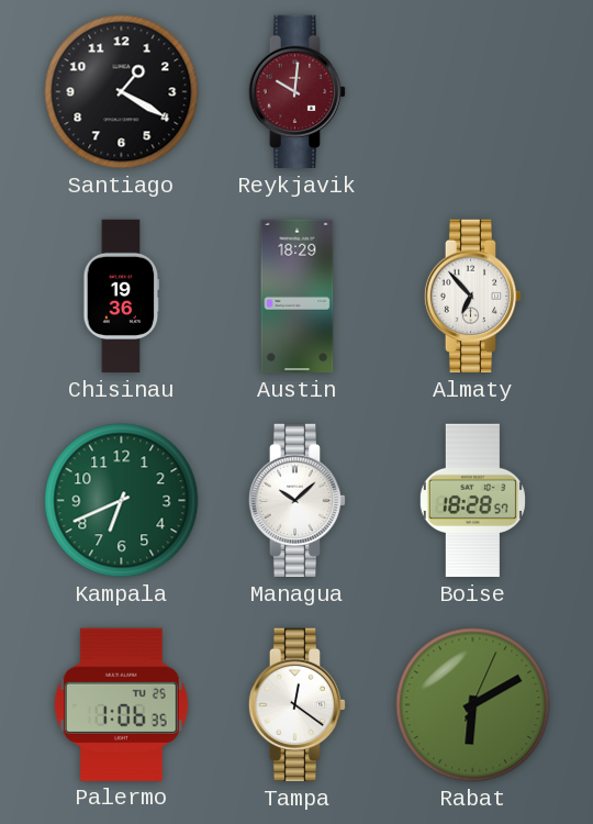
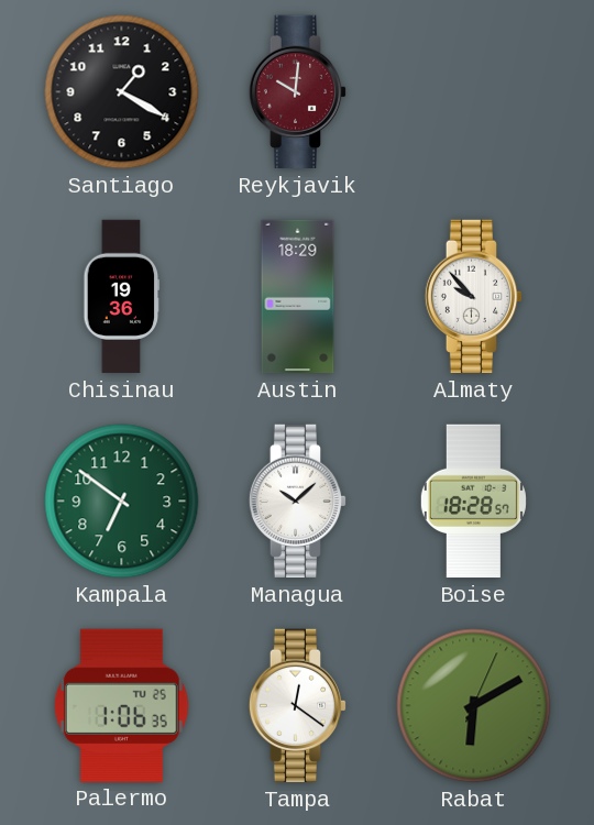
Almaty: 6:53 -> 9:53 (474, 297)
Kampala: 6:41 -> 6:51 (122, 502)
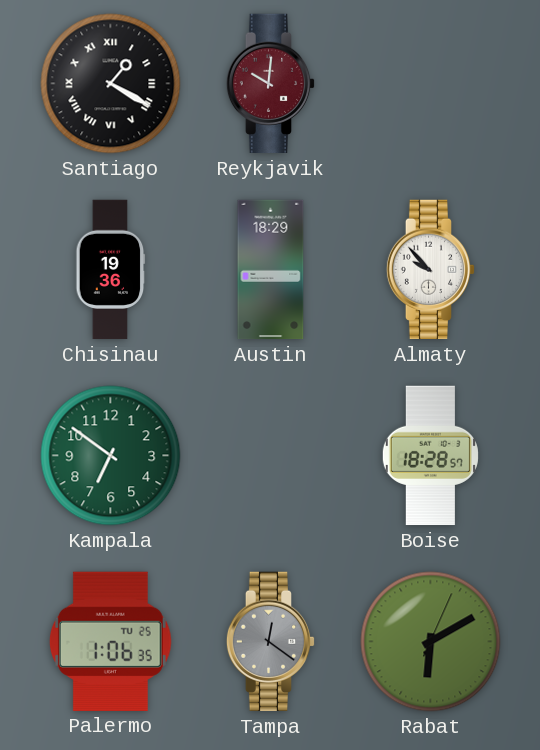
Santiago numerals: Arabic -> Roman (111, 84)
Managua: 10:08 -> none (298, 502)
Tampa dial: white -> grey (271, 642)
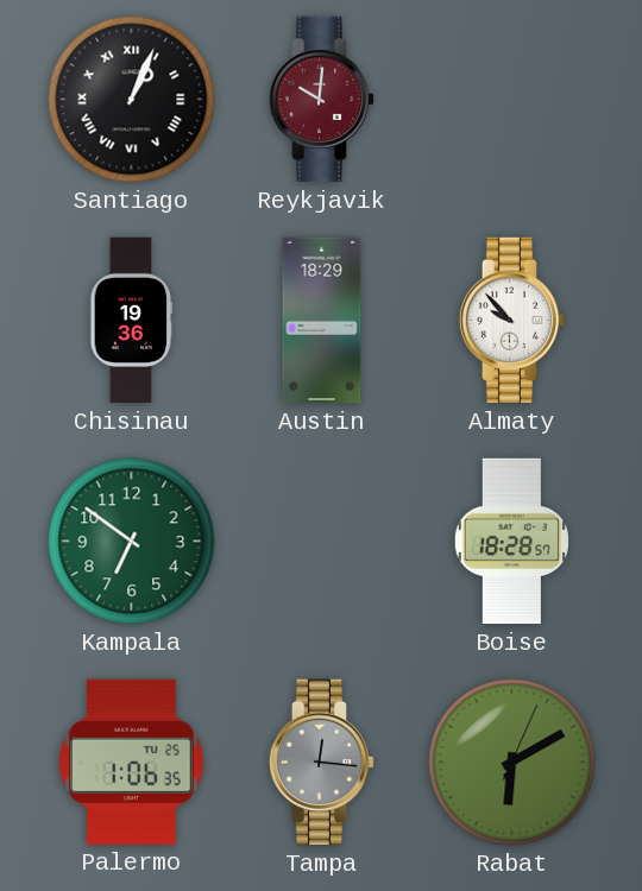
Santiago: 1:20 -> 1:04 (132, 100)
Tampa: 12:21 -> 12:16 (322, 763)
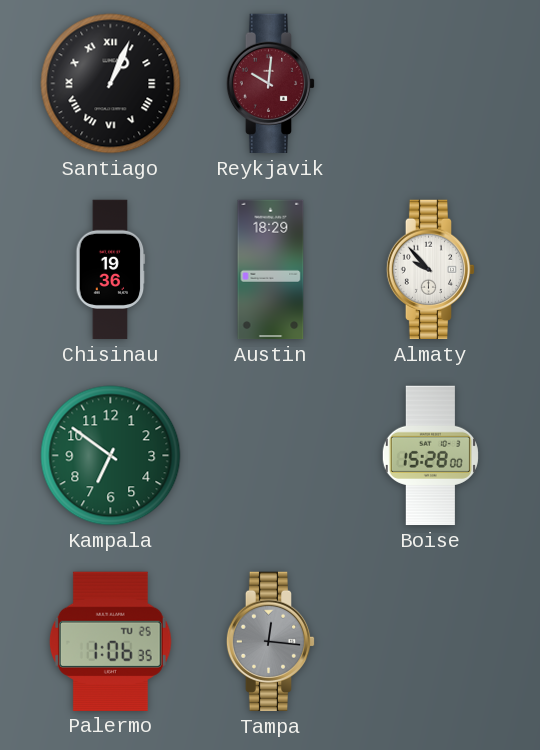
Boise: 18:28 -> 15:28 (430, 456)
Rabat: 6:10 -> none (512, 763)
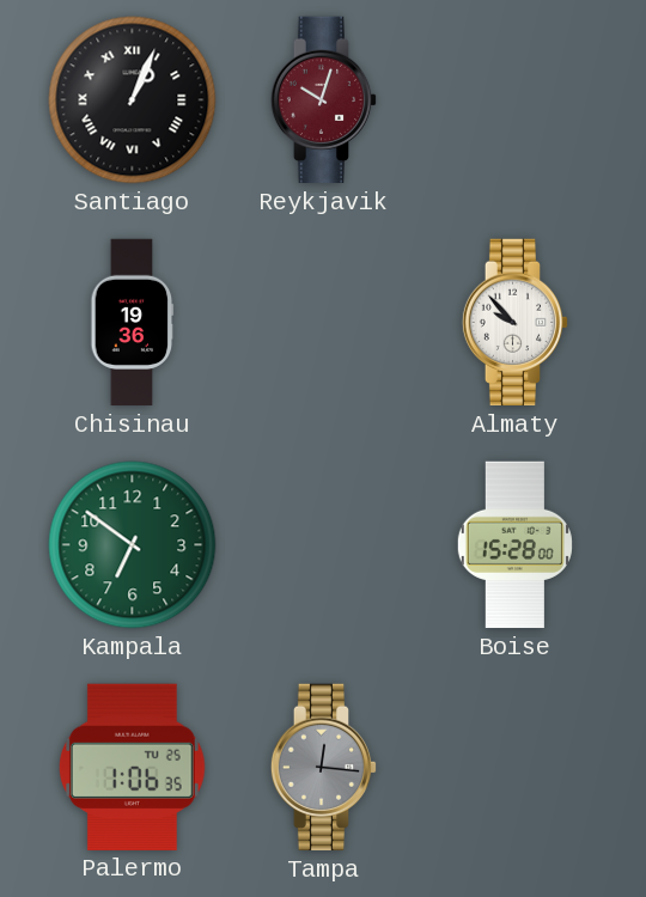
Reykjavik: 10:01 -> 10:03 (324, 100)
Austin: 18:29 -> none (271, 270)
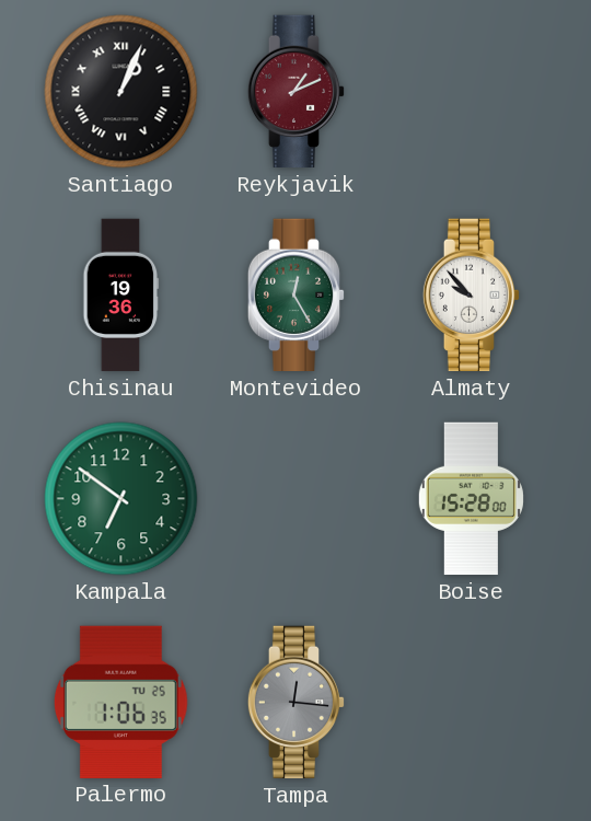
Reykjavik: 10:03 -> 1:11 (297, 92)
Montevideo: none -> 12:25 (297, 296)
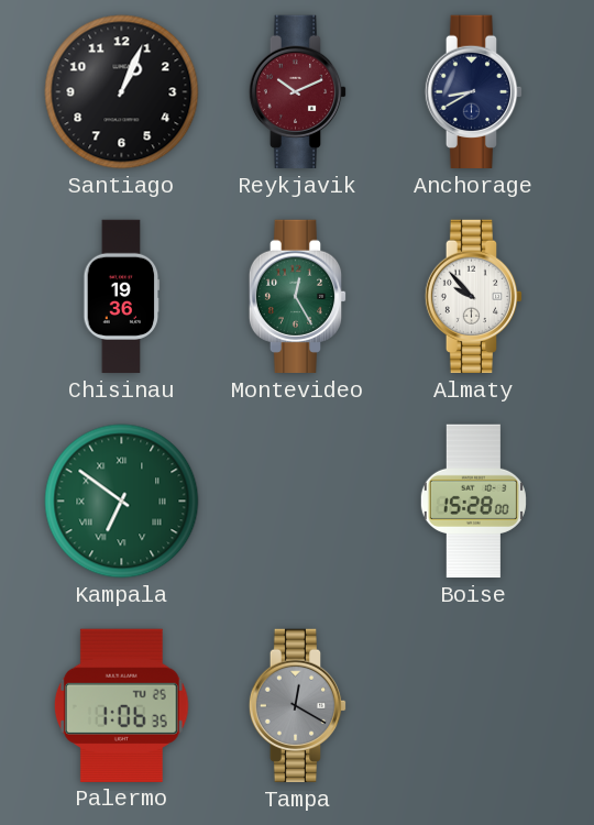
Santiago numerals: Roman -> Arabic (122, 92)
Reykjavik: 1:11 -> 10:11 (298, 92)
Anchorage: none -> 8:40 (474, 92)
Kampala numerals: Arabic -> Roman (122, 502)
Tampa: 12:16 -> 12:20 (298, 706)
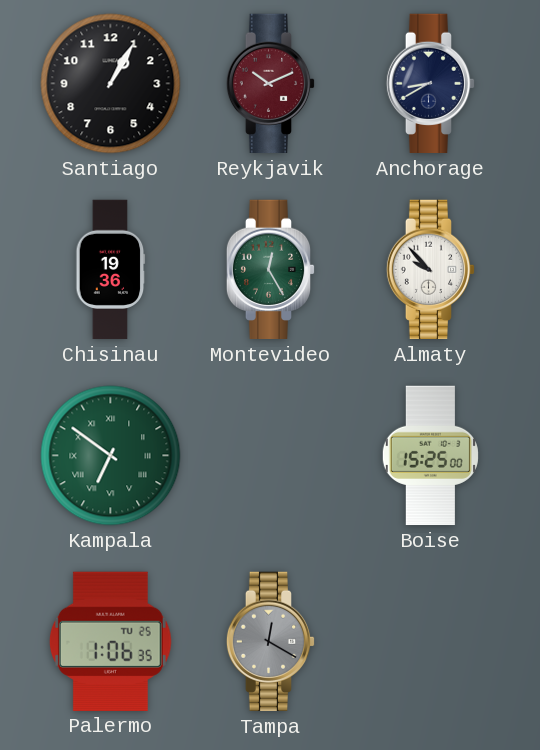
Santiago: 1:04 -> 1:05 (111, 84)
Boise: 15:28 -> 15:25 (430, 456)
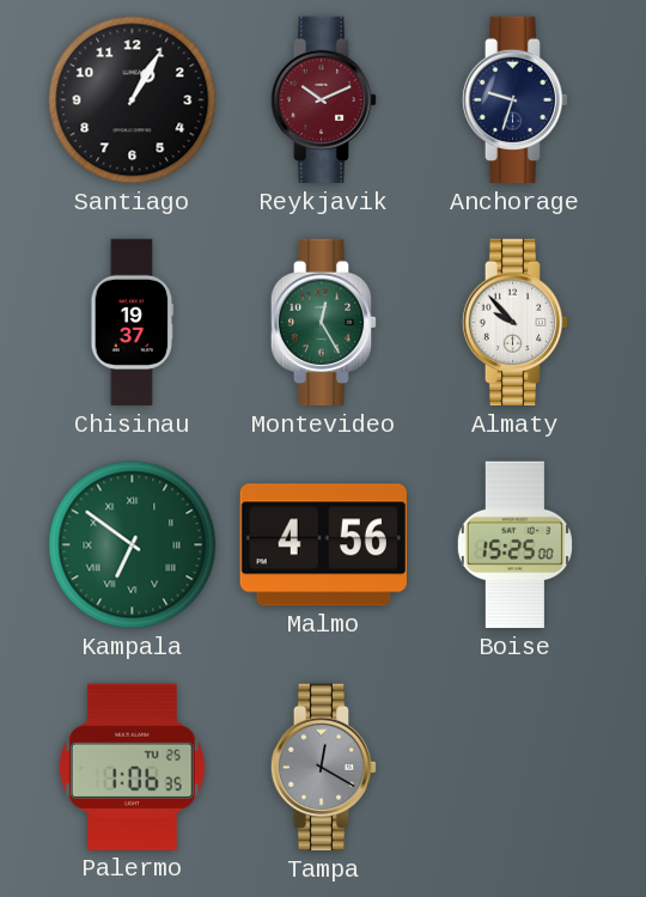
Anchorage: 8:40 -> 9:33 (516, 100)
Chisinau: 19:36 -> 19:37 (133, 323)
Malmo: none -> 4:56 (323, 545)
